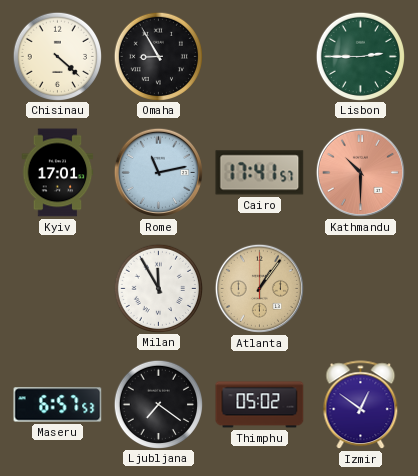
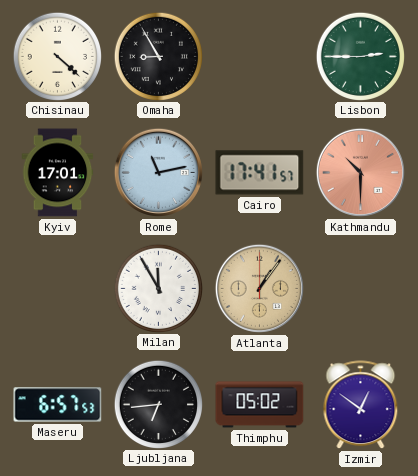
Ljubljana: 7:21 -> 6:44 (158, 404)
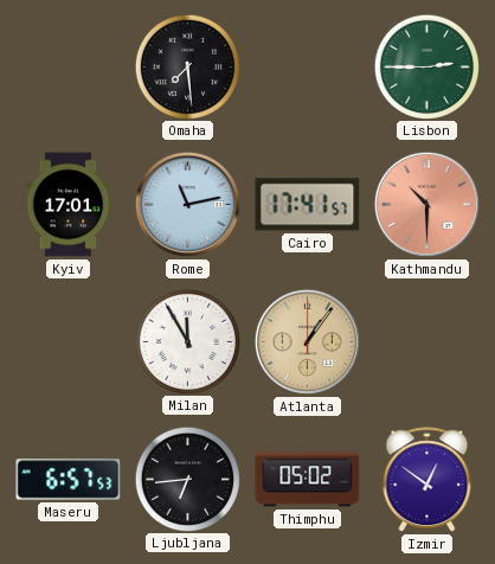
Chisinau: 4:22 -> none (57, 56)
Omaha: 8:55 -> 7:29 (187, 66)
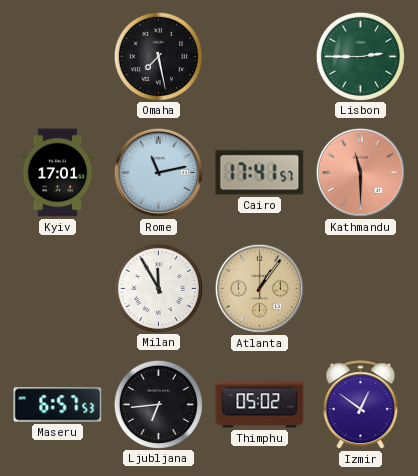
Omaha: 7:29 -> 7:28 (158, 56)
Kathmandu: 10:30 -> 11:30 (360, 172)
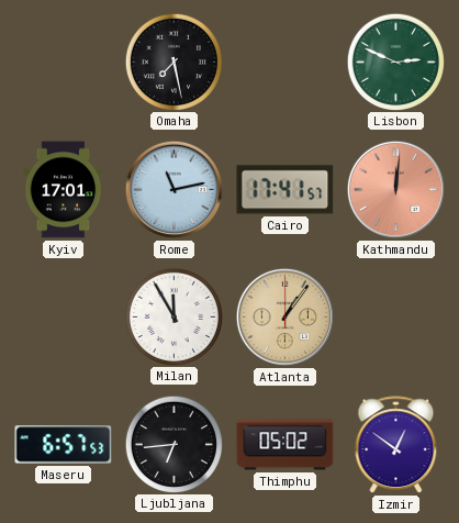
Lisbon: 2:45 -> 2:49 (395, 62)
Kathmandu: 11:30 -> 12:01 (395, 189)
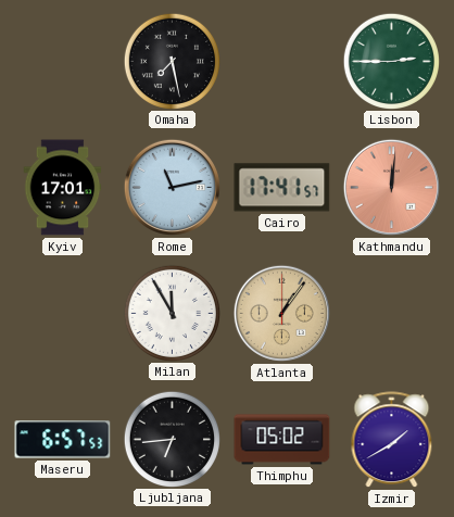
Lisbon: 2:49 -> 2:45 (391, 61)
Izmir: 12:51 -> 1:40 (392, 440)
